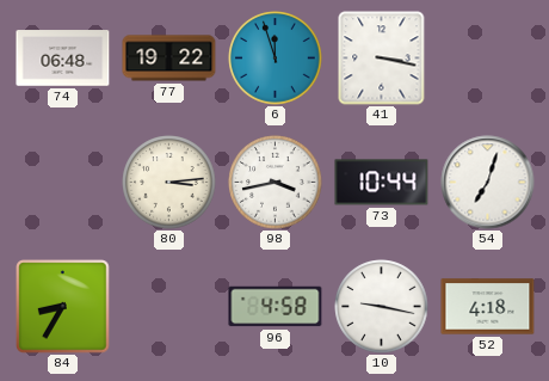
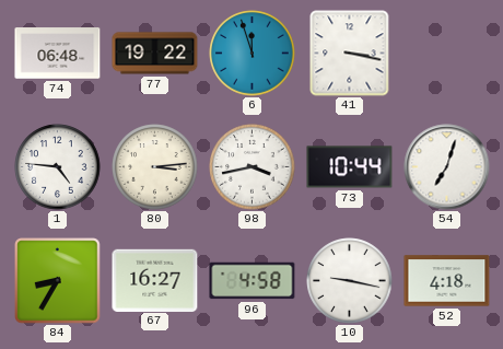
1: none -> 4:46 (58, 167)
67: none -> 16:27 (155, 280)
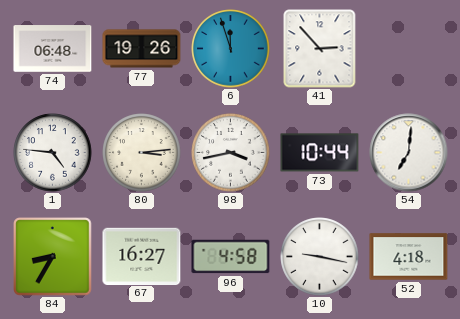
77: 19:22 -> 19:26 (142, 49)
41: 3:17 -> 2:53 (320, 49)
54: 7:03 -> 7:01 (409, 153)
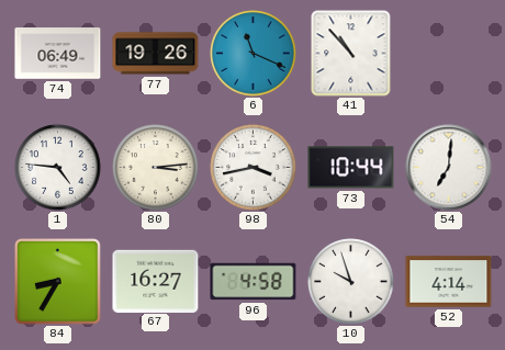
74: 06:48 -> 06:49 (58, 54)
6: 11:57 -> 11:19 (254, 54)
41: 2:53 -> 10:53 (351, 54)
10: 9:17 -> 9:57 (351, 282)
52: 4:18 -> 4:14 (449, 282)
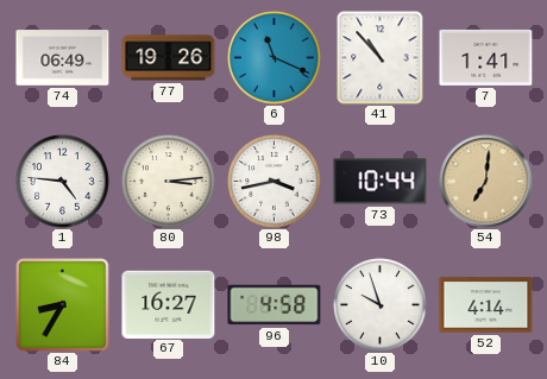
7: none -> 1:41 (486, 57)
54 dial: white -> champagne (486, 182)
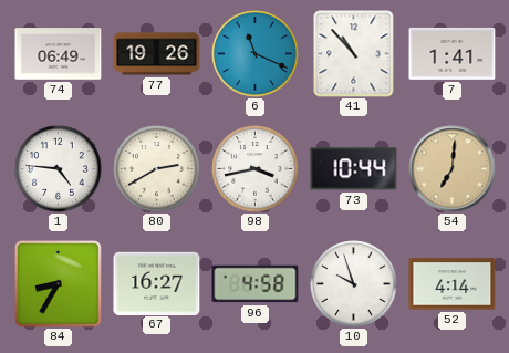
80: 3:14 -> 2:40 (157, 169)
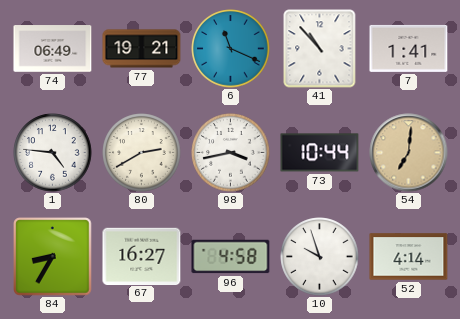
77: 19:26 -> 19:21 (142, 49)
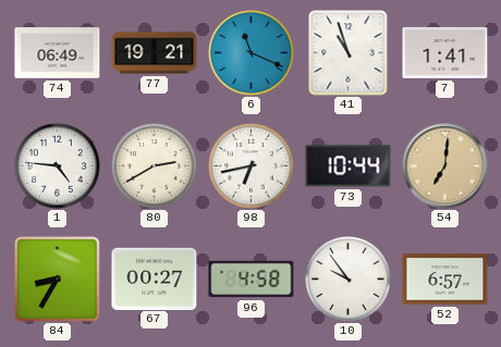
41: 10:53 -> 10:57 (349, 53)
98: 3:43 -> 6:43 (252, 166)
67: 16:27 -> 00:27 (155, 278)
10: 9:57 -> 9:54 (349, 280)
52: 4:14 -> 6:57 (445, 280)
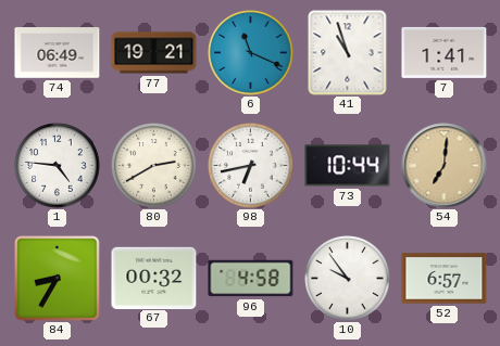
67: 00:27 -> 00:32 (154, 278)
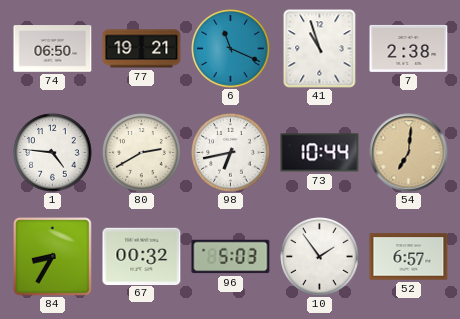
74: 06:49 -> 06:50 (53, 49)
7: 1:41 -> 2:38 (409, 48)
96: 4:58 -> 5:03 (231, 257)
10: 9:54 -> 1:54 (320, 257)
